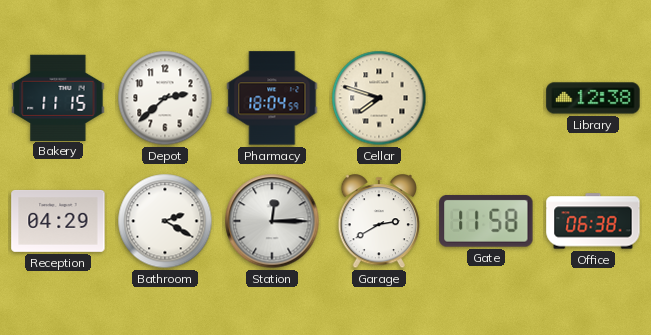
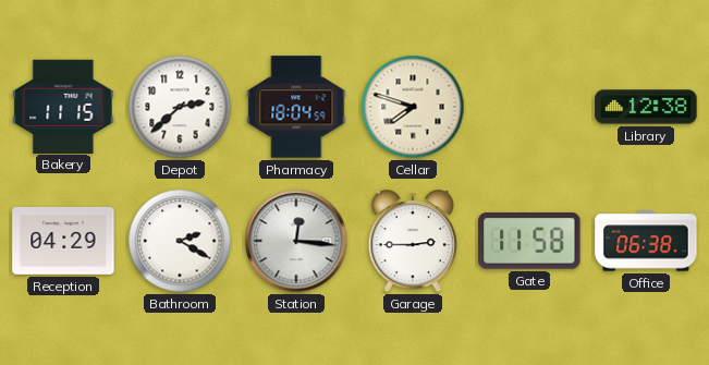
Station: 12:15 -> 12:16 (296, 241)
Garage: 2:40 -> 2:45 (413, 242)
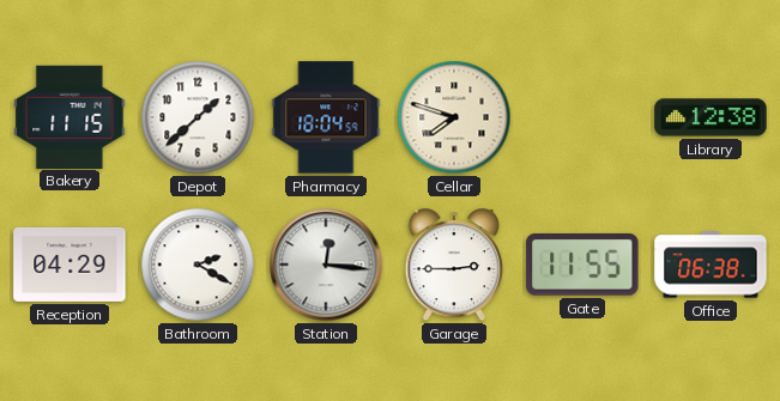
Depot: 2:38 -> 1:38 (198, 117)
Gate: 11:58 -> 11:55 (582, 265)
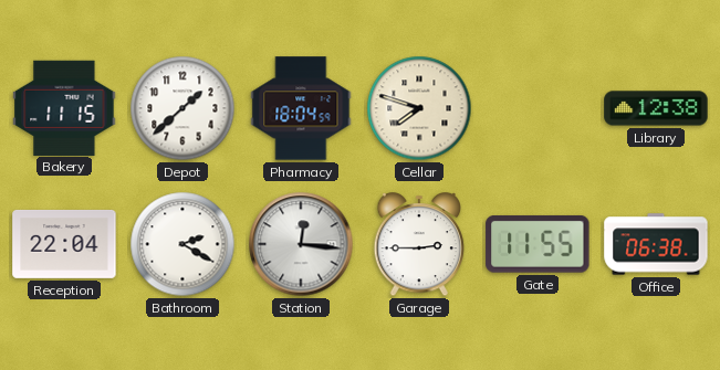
Reception: 04:29 -> 22:04 (64, 244)
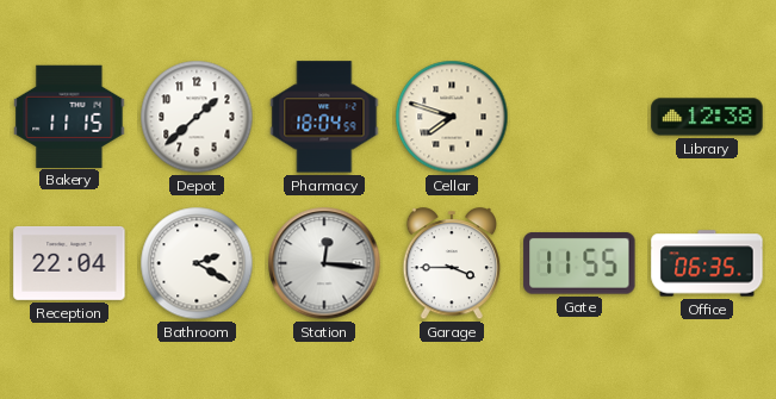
Garage: 2:45 -> 3:45 (452, 264)
Office: 06:38 -> 06:35 (707, 263)
